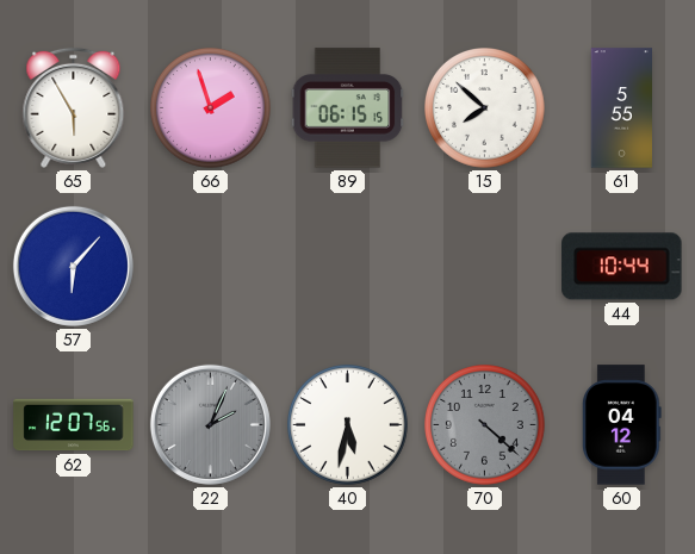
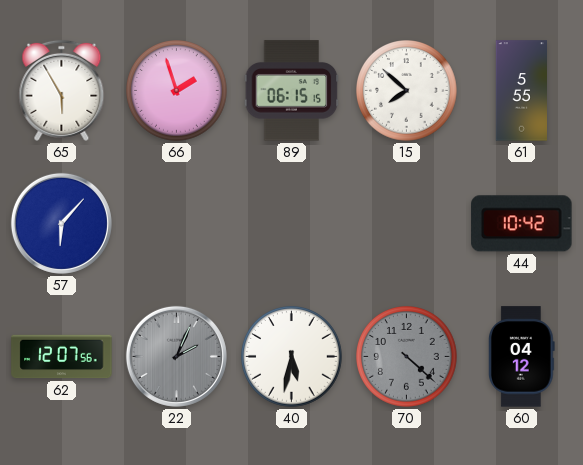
44: 10:44 -> 10:42 (522, 224)
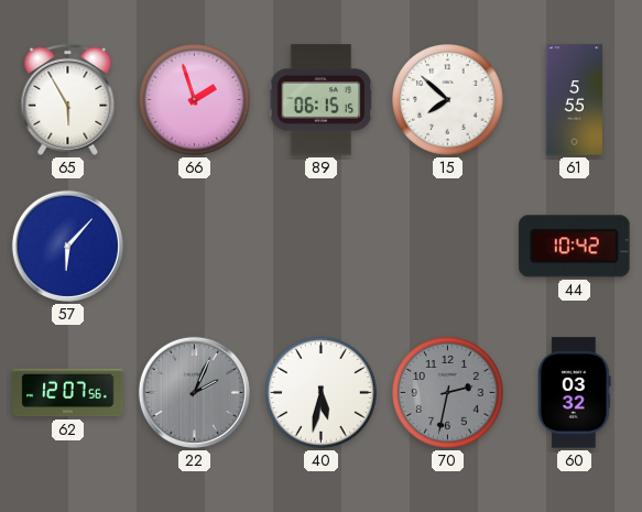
70: 4:22 -> 2:32 (448, 393)
60: 04:12 -> 03:32 (575, 393)
